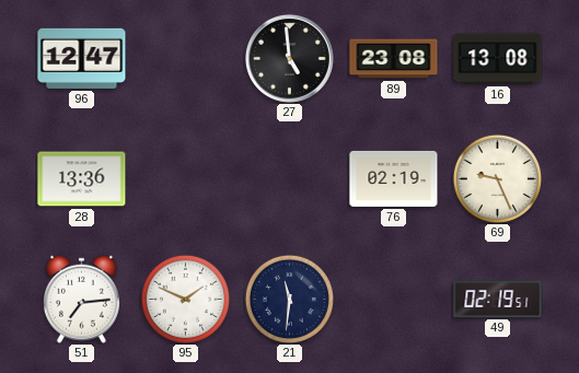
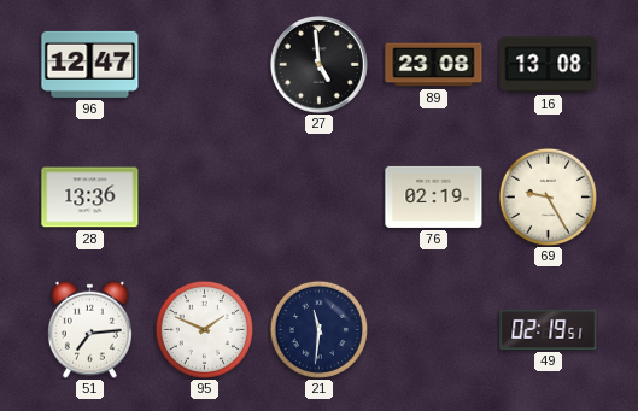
69: 9:26 -> 9:25 (548, 196)
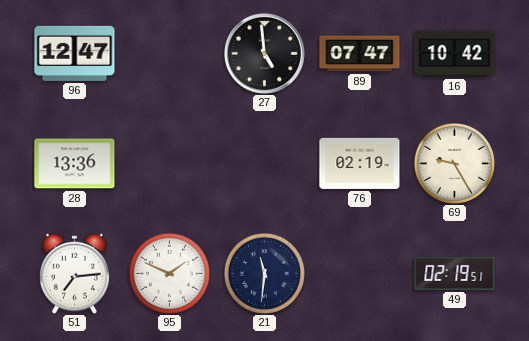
89: 23:08 -> 07:47 (360, 54)
16: 13:08 -> 10:42 (455, 54)
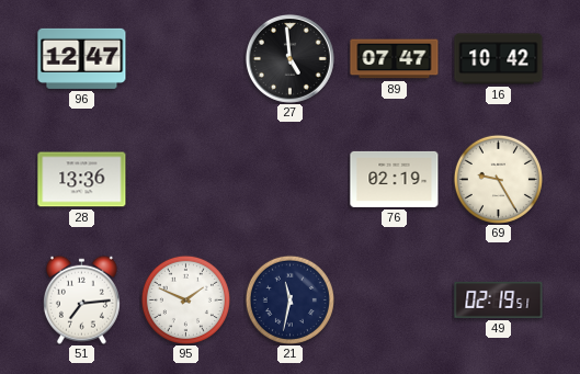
21: 11:31 -> 11:32 (289, 299)
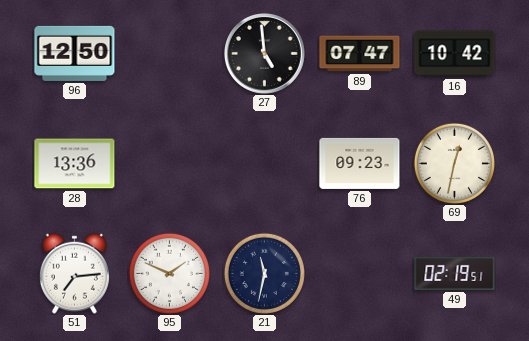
96: 12:47 -> 12:50 (75, 53)
76: 02:19 -> 09:23 (360, 163)
69: 9:25 -> 12:32 (454, 163)
